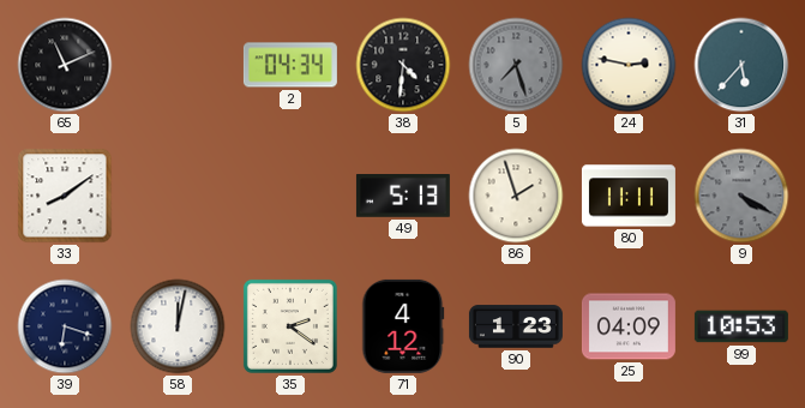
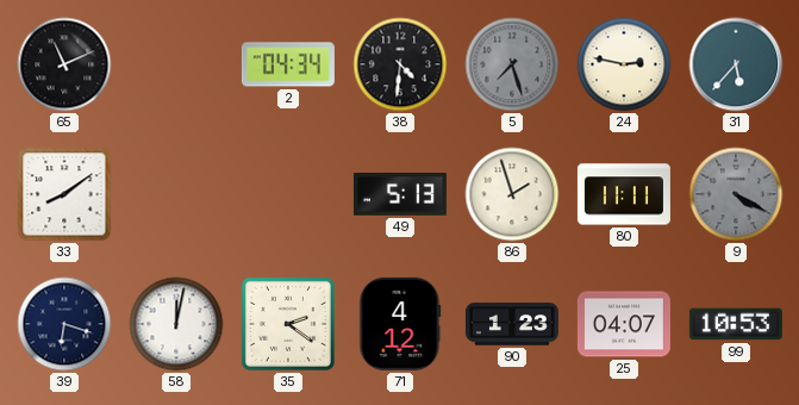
25: 04:09 -> 04:07 (624, 324)
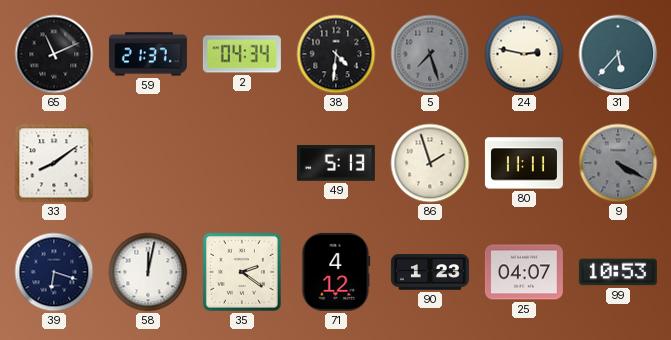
59: none -> 21:37 (148, 54)
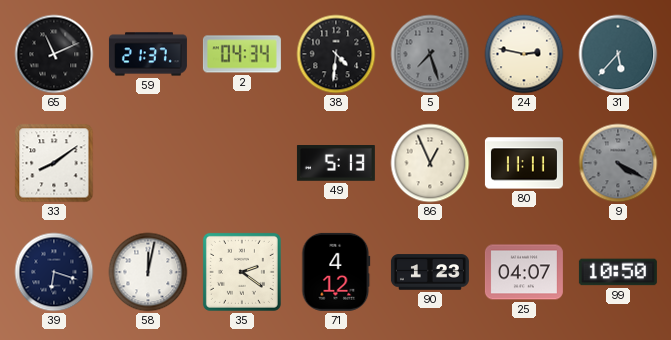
86: 1:57 -> 12:56 (430, 163)
99: 10:53 -> 10:50 (618, 272)
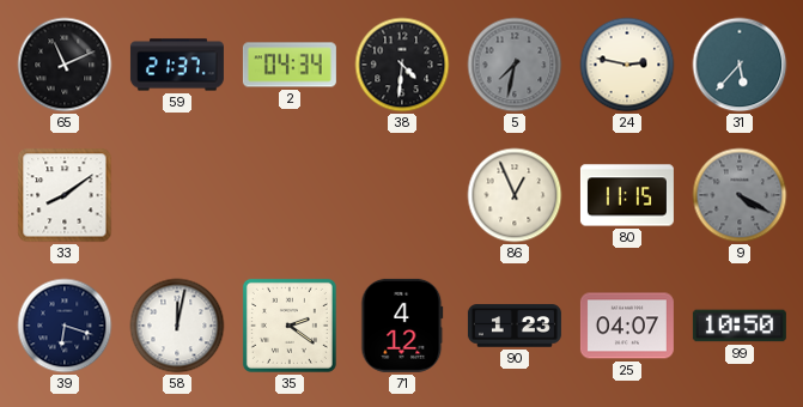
5: 7:27 -> 7:32 (515, 65)
49: 5:13 -> none (336, 163)
80: 11:11 -> 11:15 (627, 195)
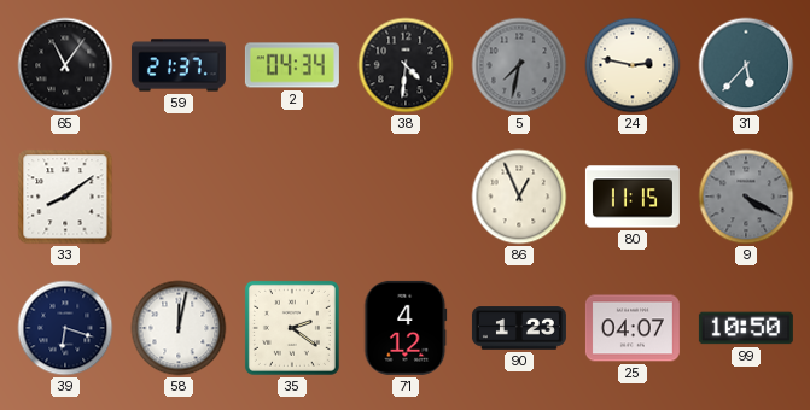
65: 11:11 -> 11:06 (65, 65)
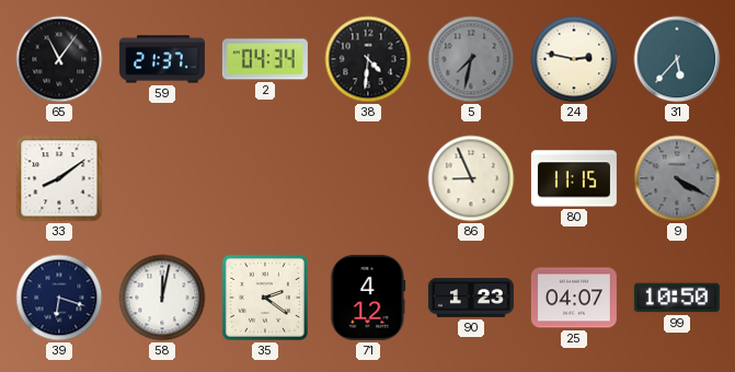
86: 12:56 -> 8:56 (471, 178)
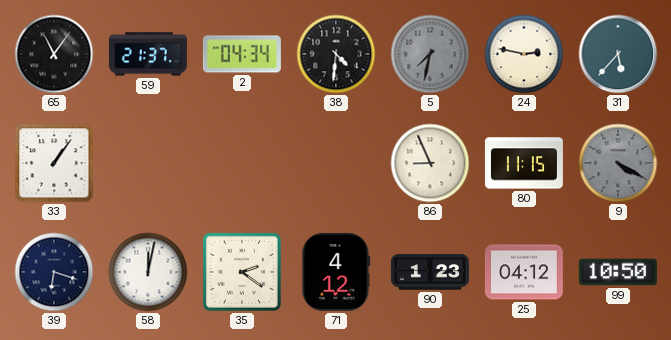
33: 8:09 -> 1:06 (54, 163)
25: 04:07 -> 04:12 (524, 272)
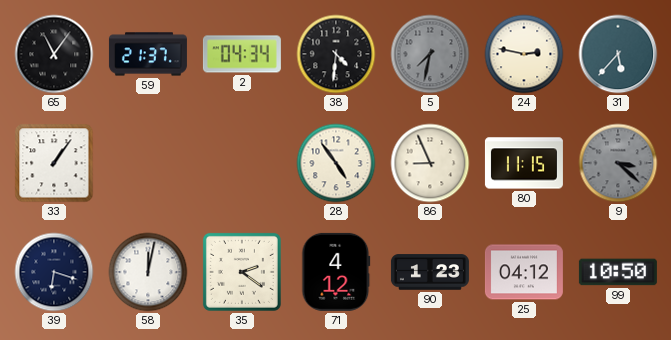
28: none -> 4:54 (336, 163)
9: 4:20 -> 3:22 (618, 163)
